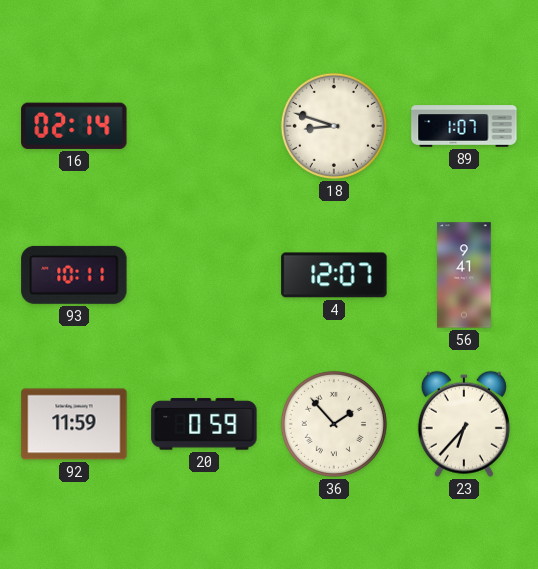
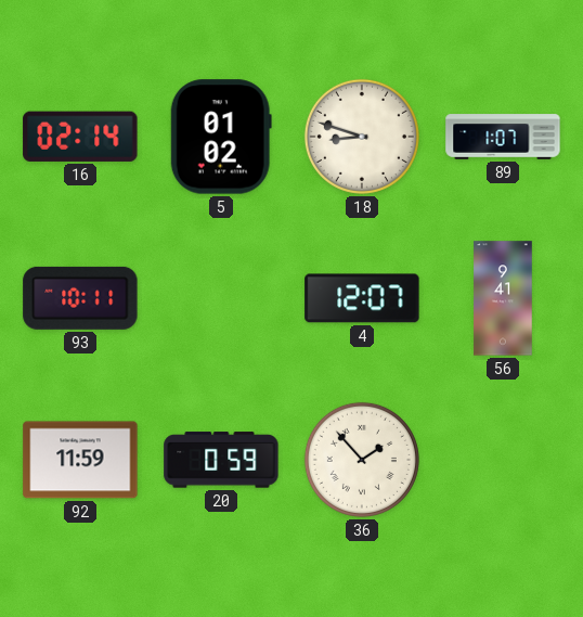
5: none -> 01:02 (221, 137)
23: 6:37 -> none (464, 424)
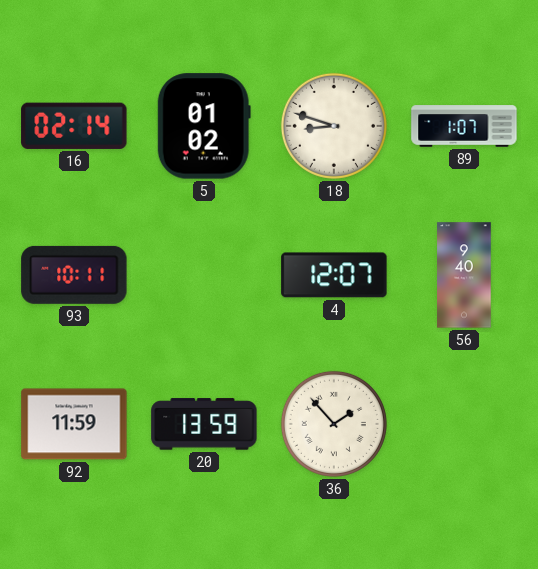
56: 9:41 -> 9:40 (464, 275)
20: 0:59 -> 13:59 (204, 424)
